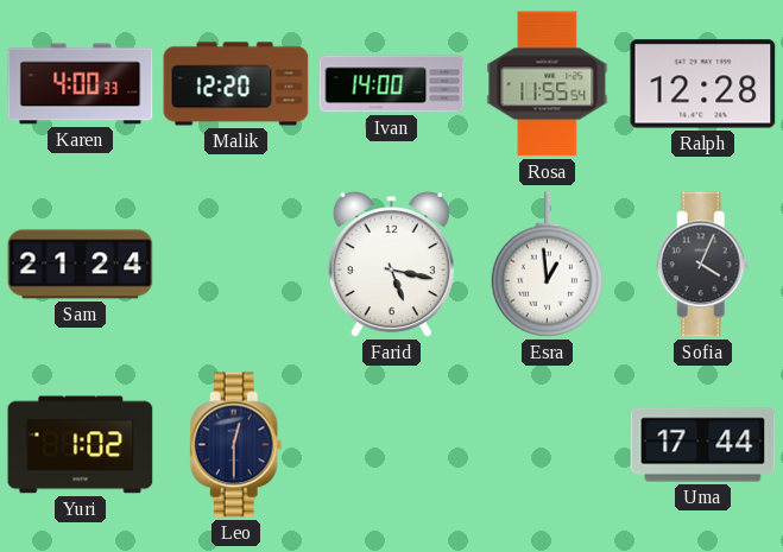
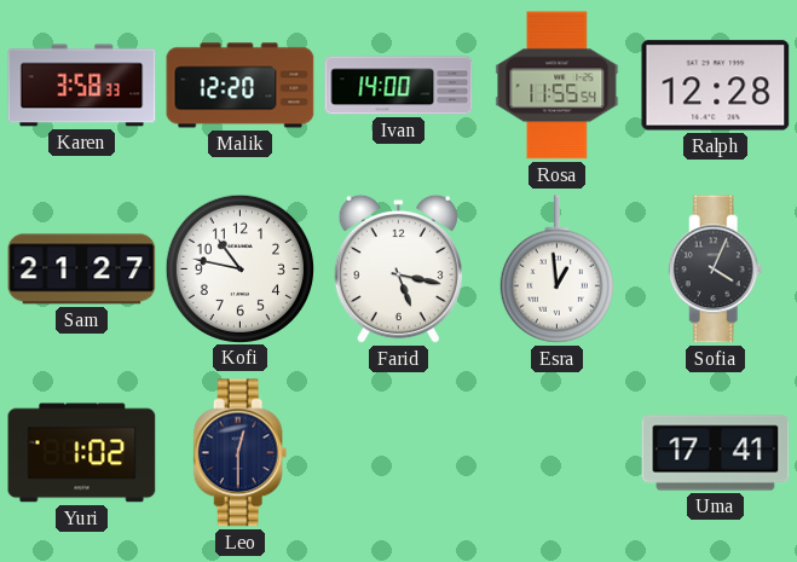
Karen: 4:00 -> 3:58 (82, 86)
Sam: 21:24 -> 21:27 (82, 270)
Kofi: none -> 10:47 (239, 268)
Uma: 17:44 -> 17:41 (716, 453)
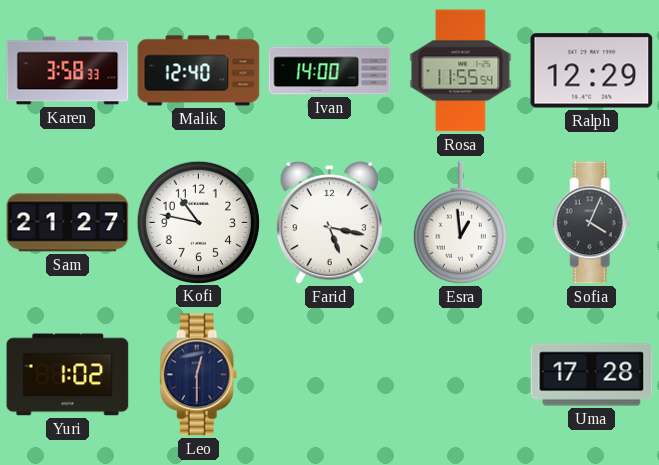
Malik: 12:20 -> 12:40 (199, 71)
Ralph: 12:28 -> 12:29 (592, 71)
Uma: 17:41 -> 17:28 (592, 375)
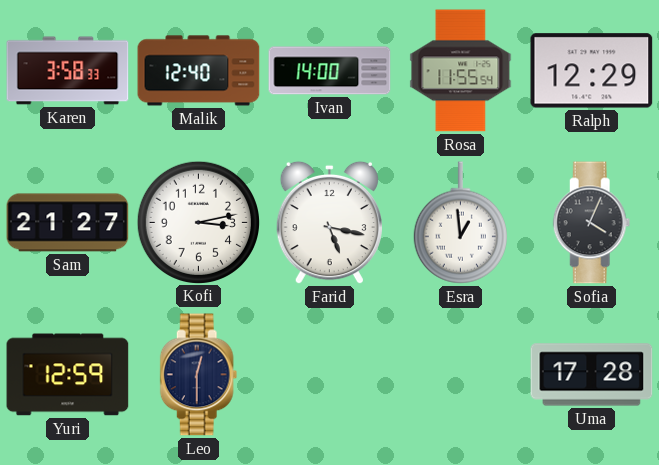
Kofi: 10:47 -> 3:13 (198, 222)
Yuri: 1:02 -> 12:59 (68, 375)
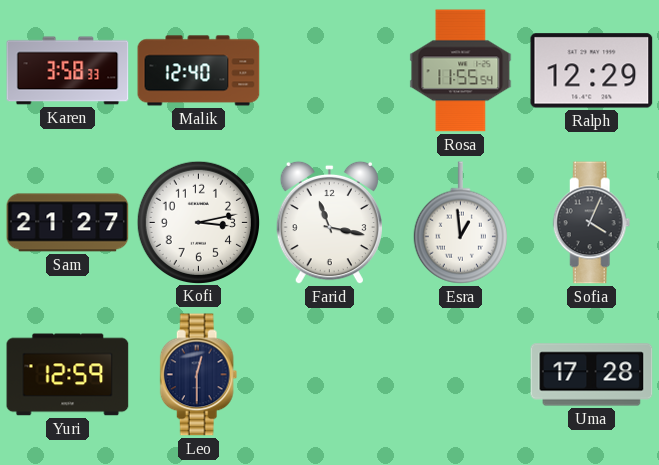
Ivan: 14:00 -> none (330, 71)
Farid: 5:17 -> 11:17 (329, 223)
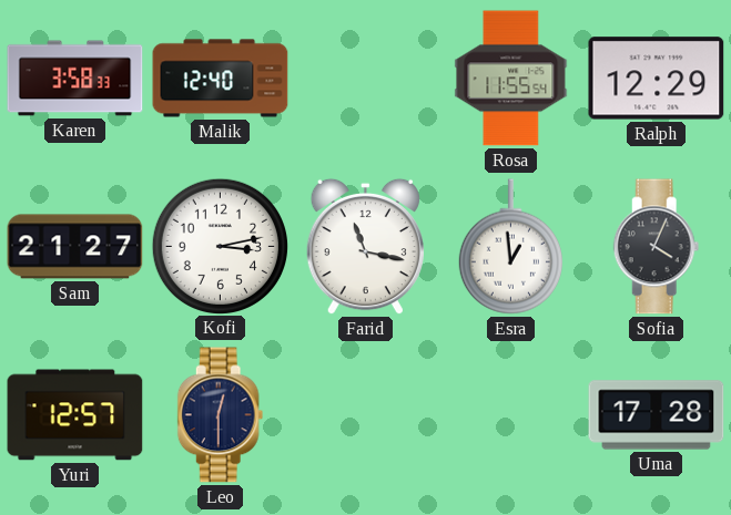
Yuri: 12:59 -> 12:57 (75, 415)
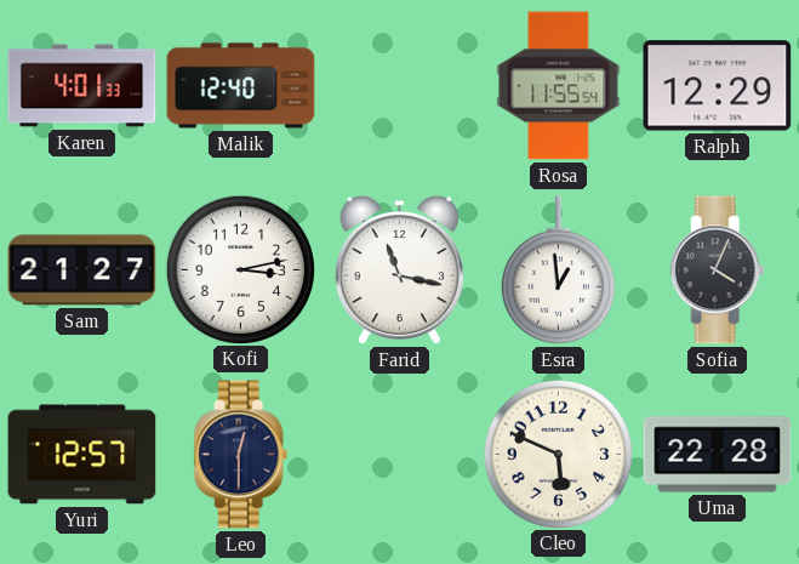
Karen: 3:58 -> 4:01 (82, 86)
Cleo: none -> 5:49 (558, 454)
Uma: 17:28 -> 22:28 (718, 455)
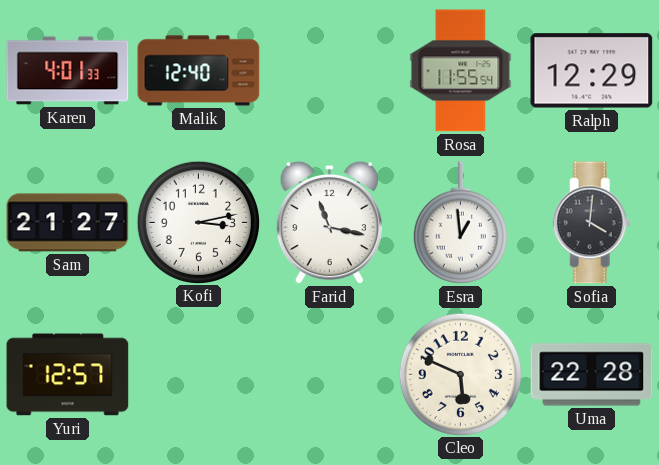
Sofia: 4:04 -> 4:01 (592, 223)
Leo: 12:30 -> none (241, 455)
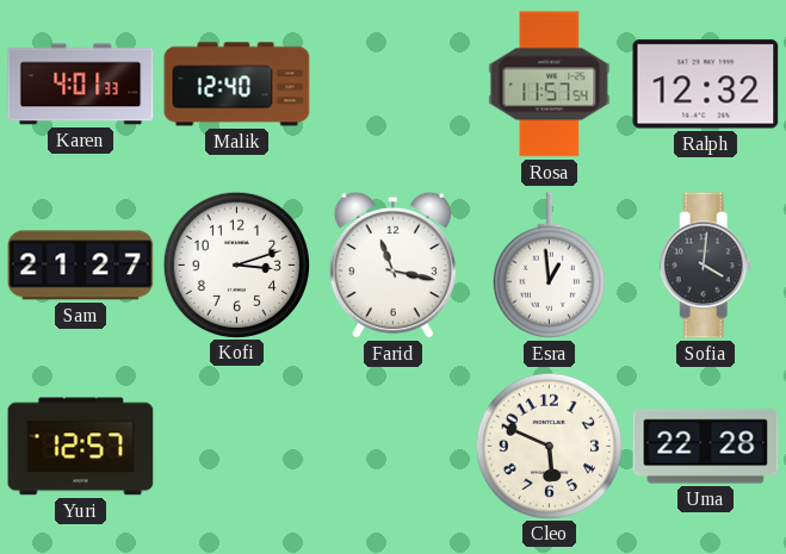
Rosa: 11:55 -> 11:57 (550, 85)
Ralph: 12:29 -> 12:32 (706, 85)
Kofi: 3:13 -> 3:12 (236, 264)
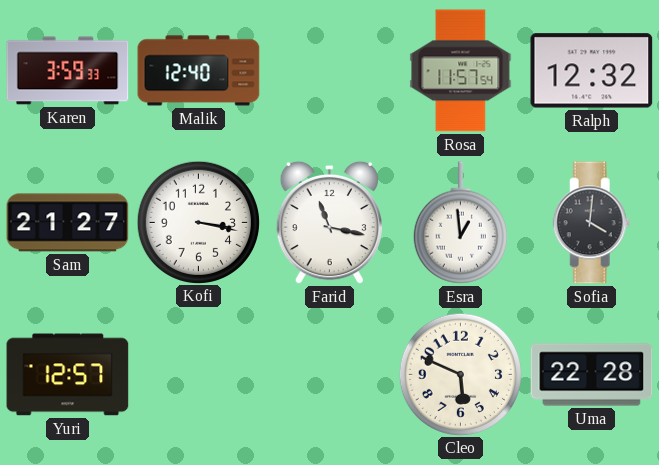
Karen: 4:01 -> 3:59 (68, 71)
Kofi: 3:12 -> 3:17 (198, 222)
